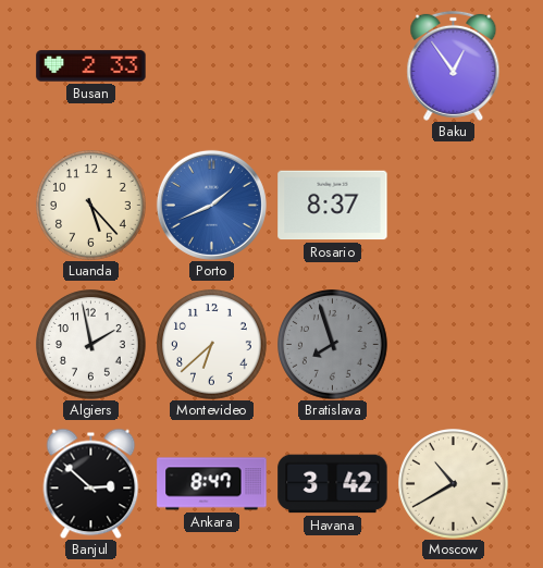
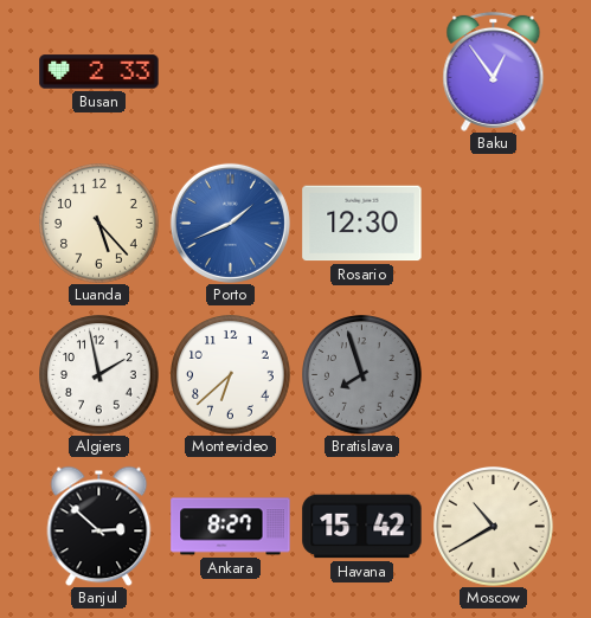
Rosario: 8:37 -> 12:30 (362, 224)
Ankara: 8:47 -> 8:27 (231, 527)
Havana: 3:42 -> 15:42 (362, 527)
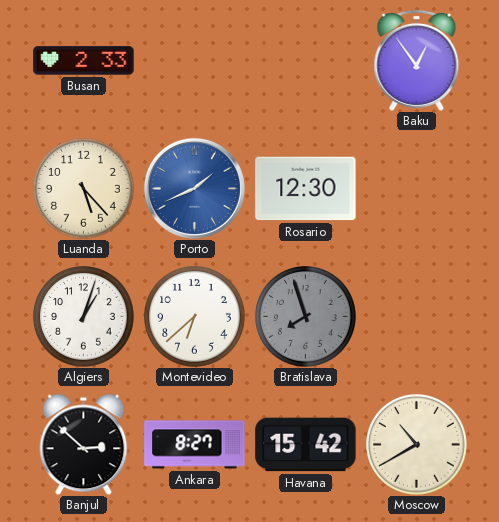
Algiers: 1:58 -> 1:03 (84, 317)
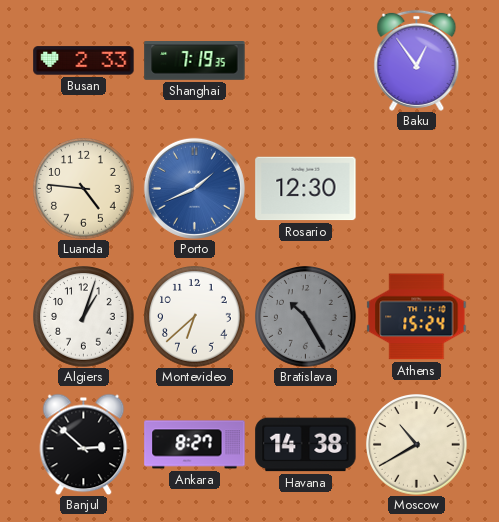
Shanghai: none -> 7:19 (195, 61)
Luanda: 5:23 -> 4:46 (84, 189)
Bratislava: 7:57 -> 10:25 (306, 317)
Athens: none -> 15:24 (417, 317)
Havana: 15:42 -> 14:38 (306, 445)
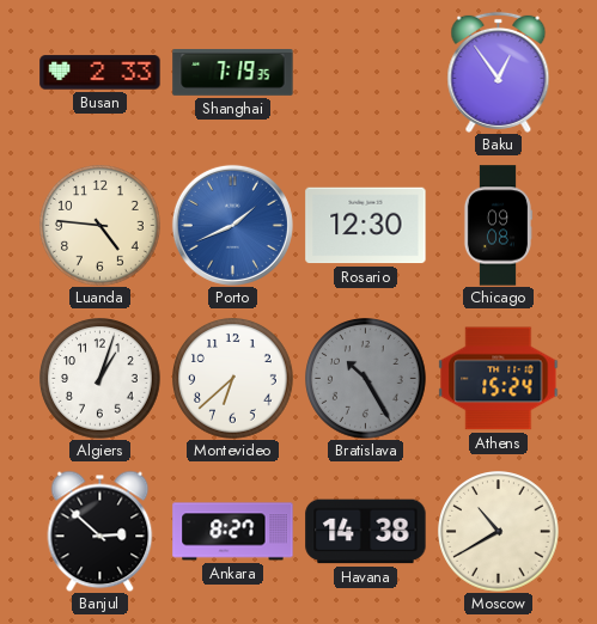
Chicago: none -> 09:08 (497, 226)
